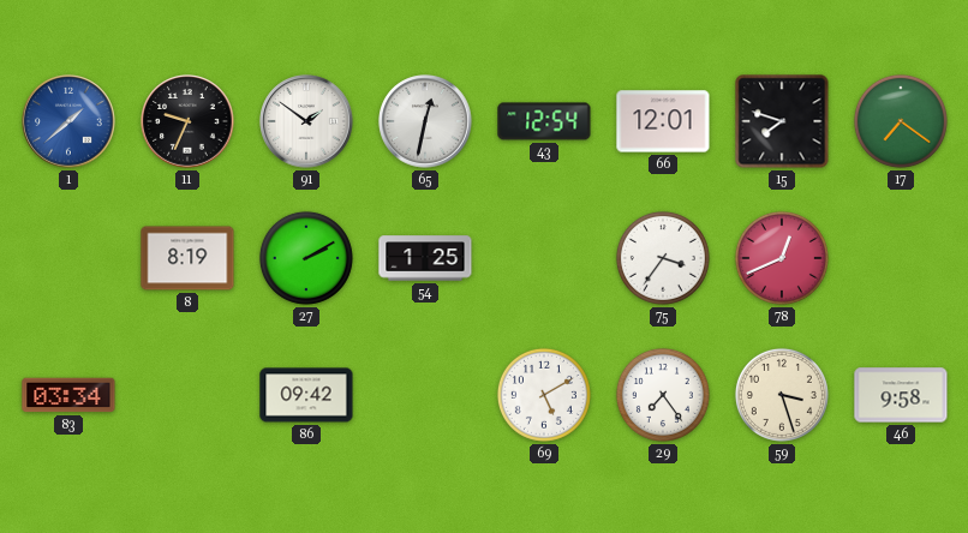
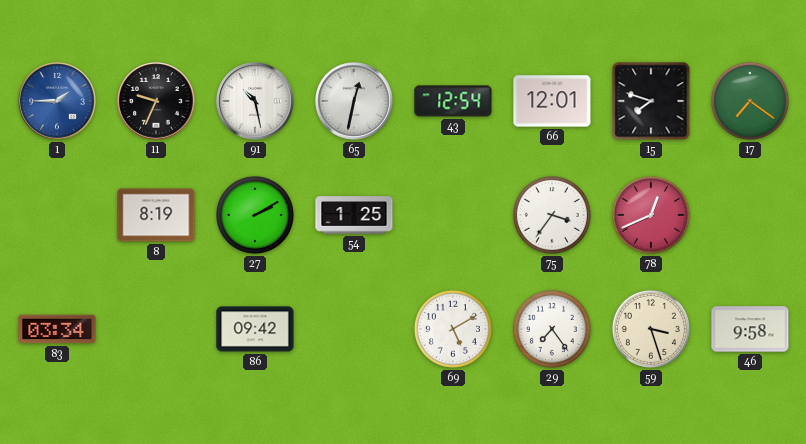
1: 1:38 -> 1:45 (57, 101)
91: 1:51 -> 10:28 (255, 101)
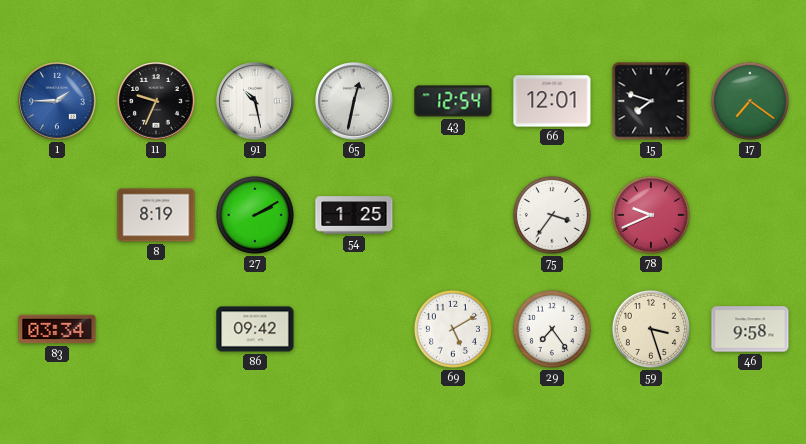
78: 12:41 -> 9:41 (651, 215)
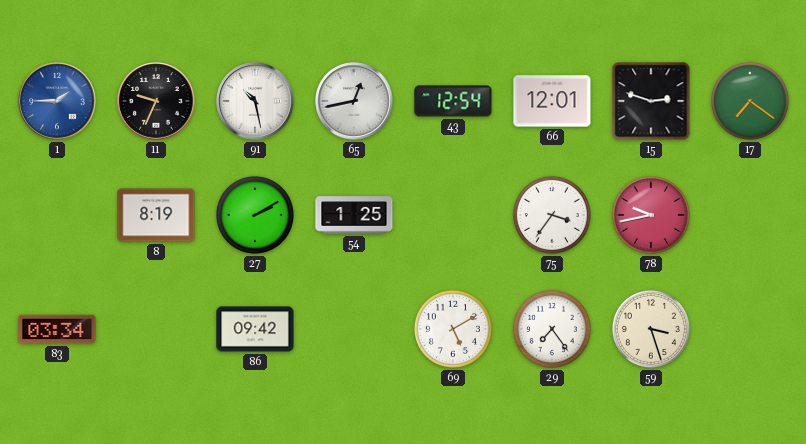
65: 12:32 -> 12:43 (354, 101)
15: 7:48 -> 2:48 (651, 101)
78: 9:41 -> 9:43 (651, 215)
46: 9:58 -> none (750, 329)
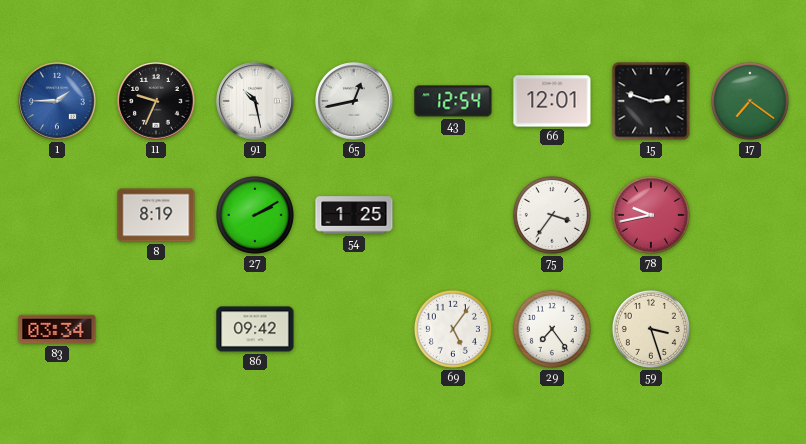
69: 5:10 -> 5:06 (453, 329)
